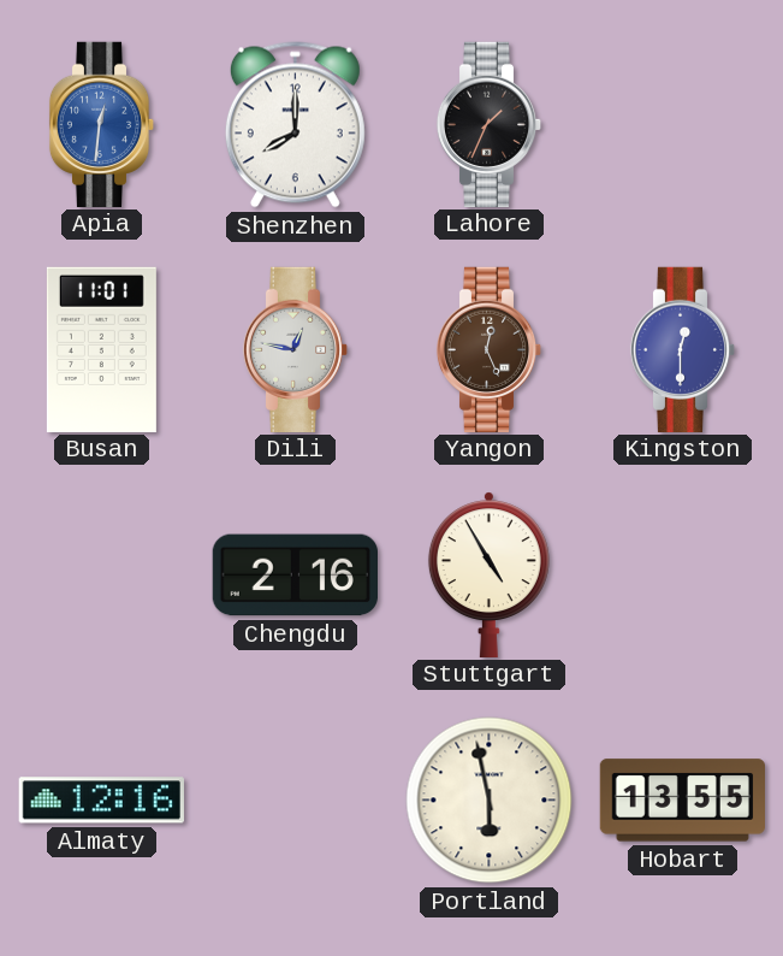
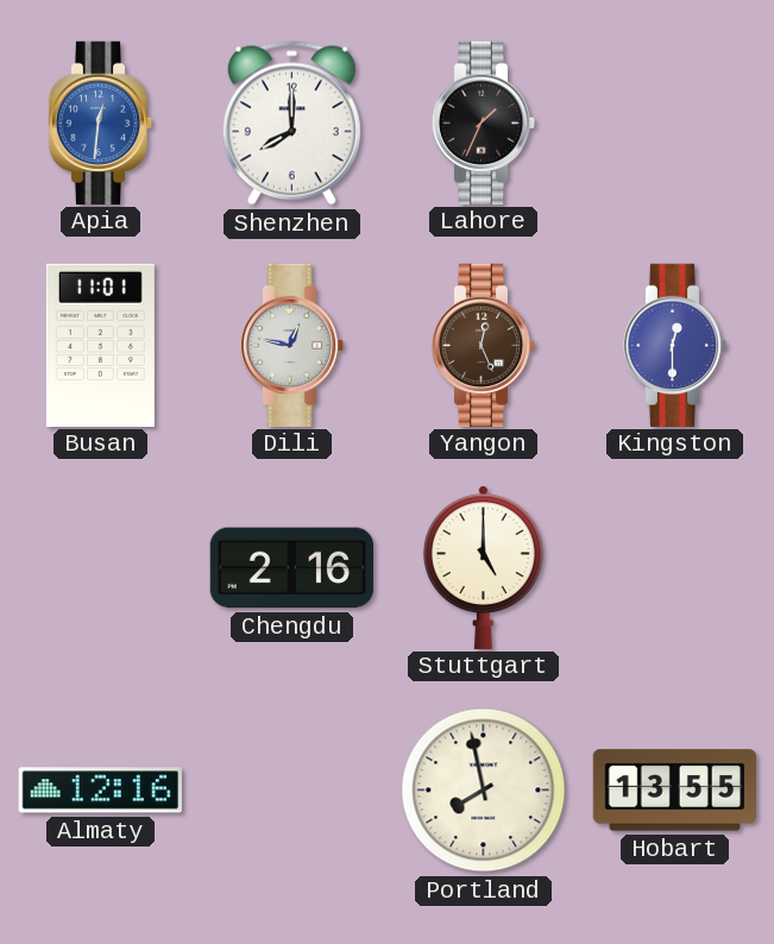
Stuttgart: 4:55 -> 5:00 (483, 567)
Portland: 5:58 -> 7:58 (484, 791)
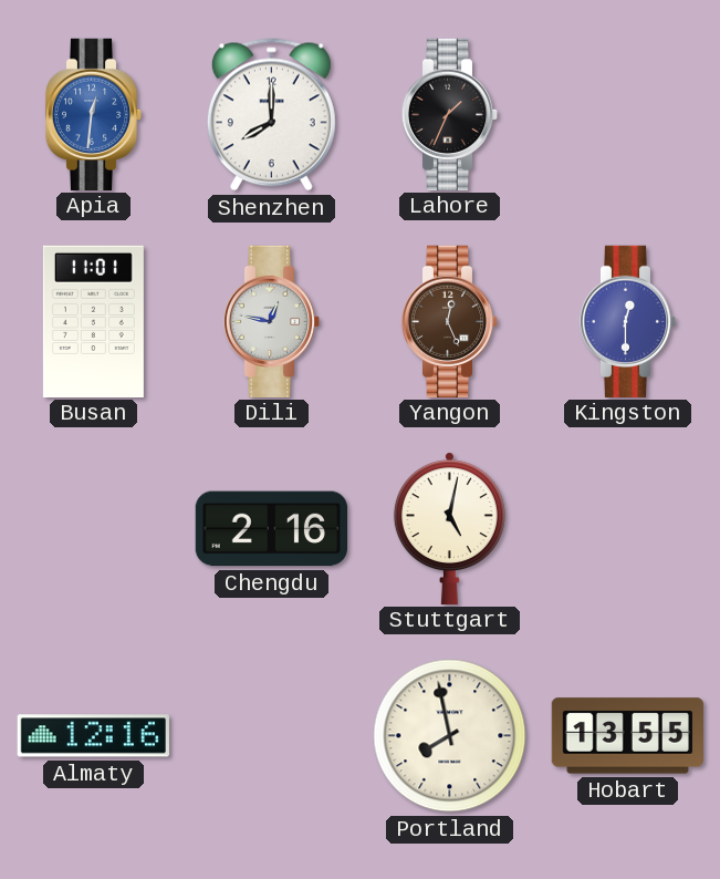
Stuttgart: 5:00 -> 5:02 (449, 528)
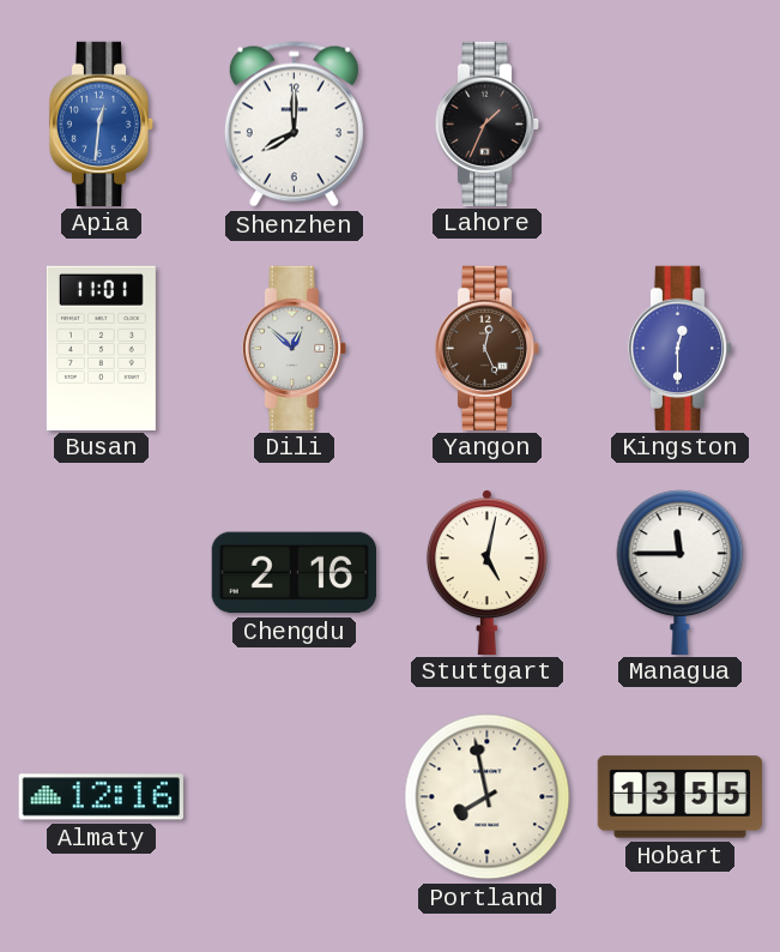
Dili: 12:47 -> 12:52 (295, 348)
Managua: none -> 11:45 (681, 572)
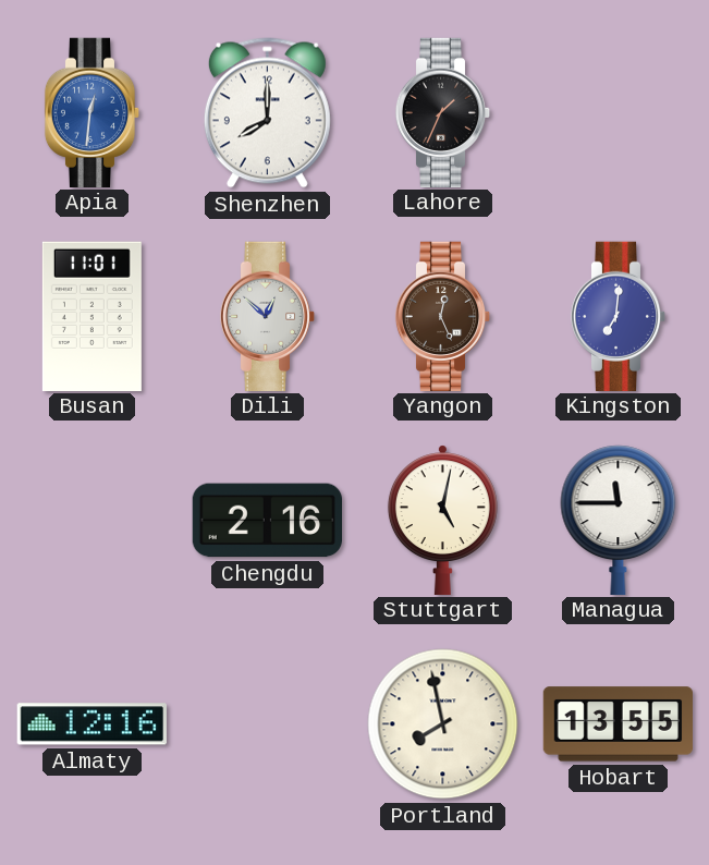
Kingston: 12:30 -> 7:01 (619, 316)
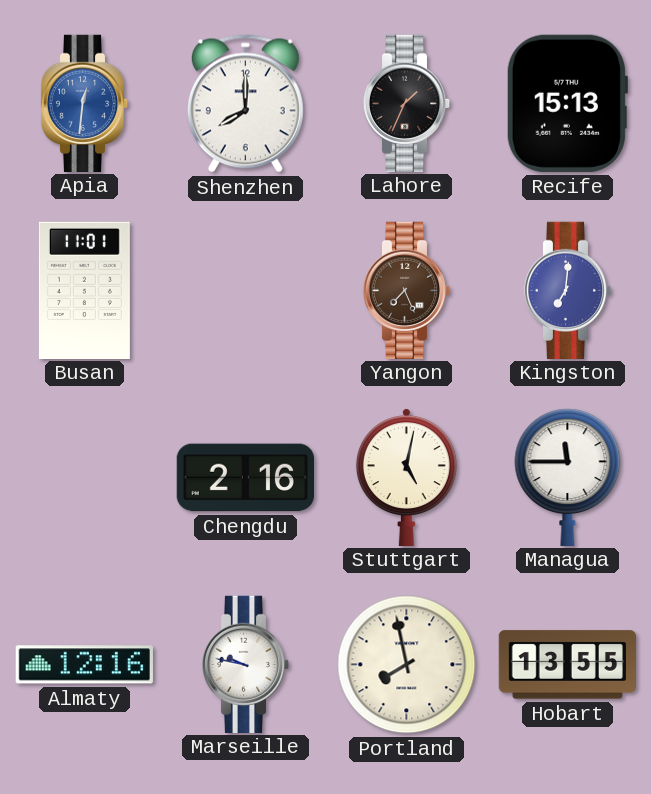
Recife: none -> 15:13 (566, 103)
Dili: 12:52 -> none (268, 316)
Yangon: 12:26 -> 7:26 (407, 290)
Marseille: none -> 9:47 (246, 664)
